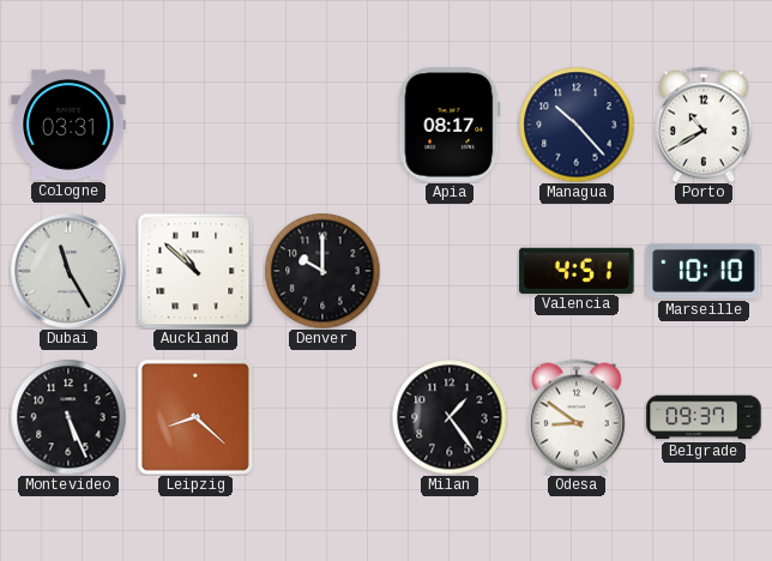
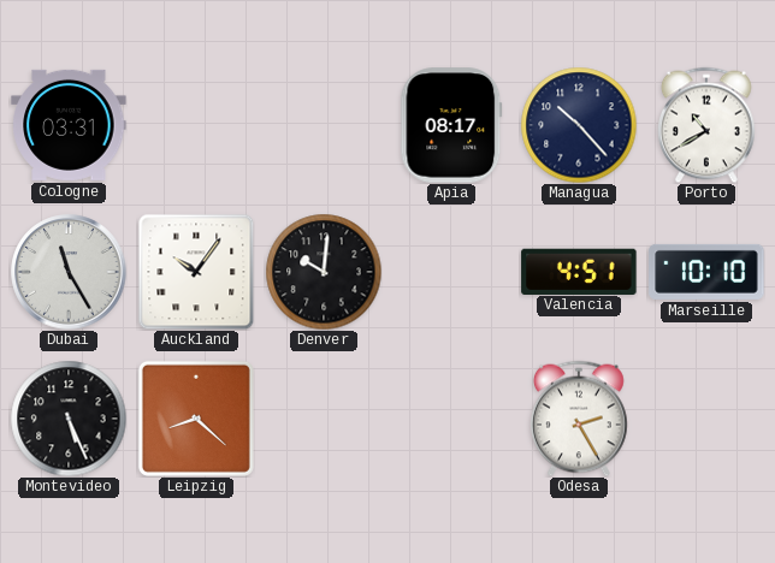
Auckland: 10:52 -> 10:06 (196, 272)
Denver: 10:00 -> 10:01 (324, 272)
Milan: 1:24 -> none (450, 417)
Odesa: 8:51 -> 2:25 (580, 419)
Belgrade: 09:37 -> none (704, 417)
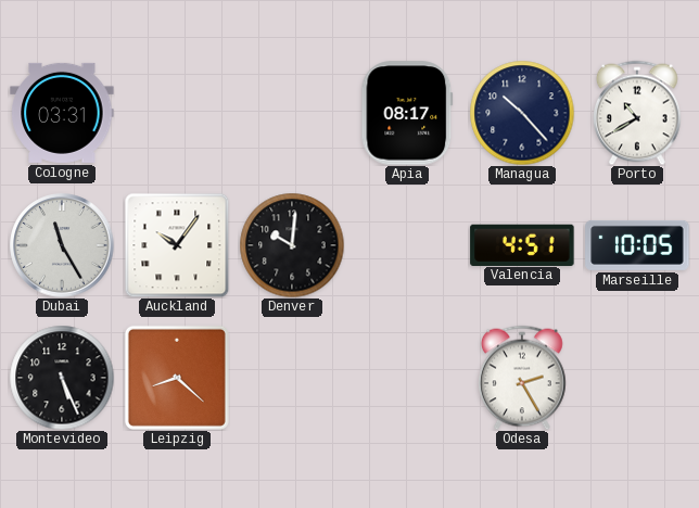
Marseille: 10:10 -> 10:05 (637, 245)
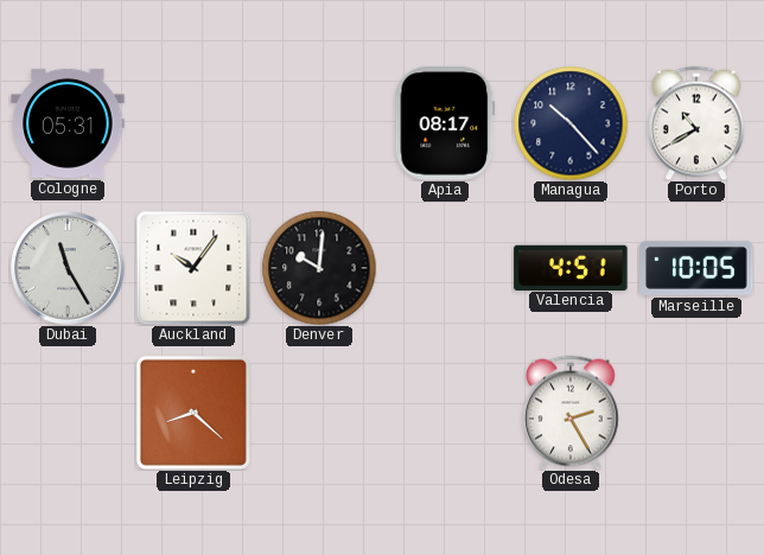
Cologne: 03:31 -> 05:31 (68, 123)
Montevideo: 5:26 -> none (62, 378)
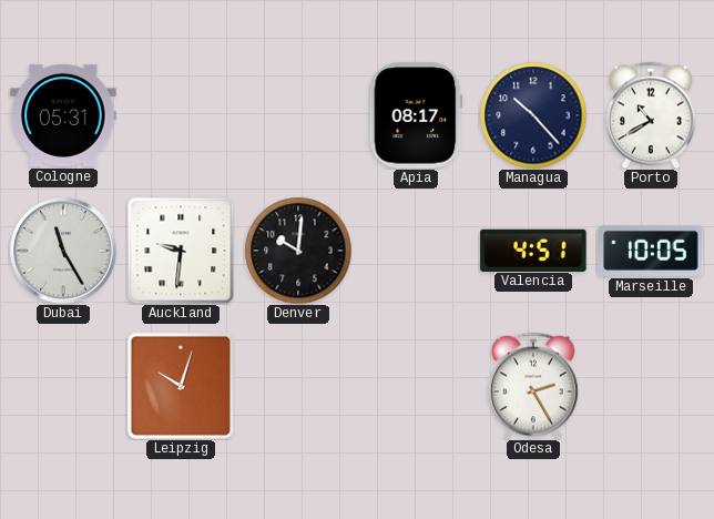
Auckland: 10:06 -> 9:31 (181, 251)
Leipzig: 8:22 -> 10:03 (181, 386)
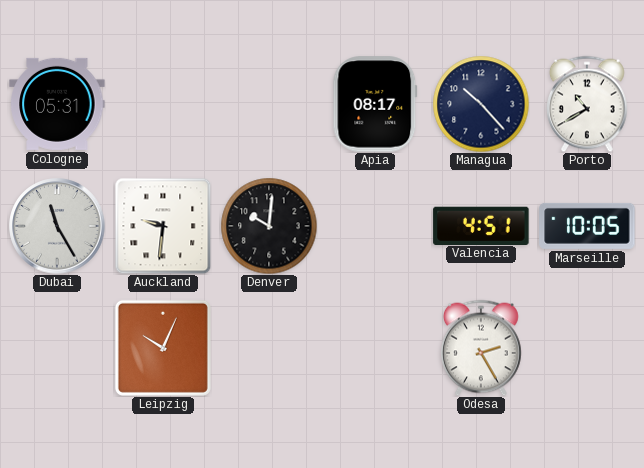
Leipzig: 10:03 -> 10:04 (163, 348)
